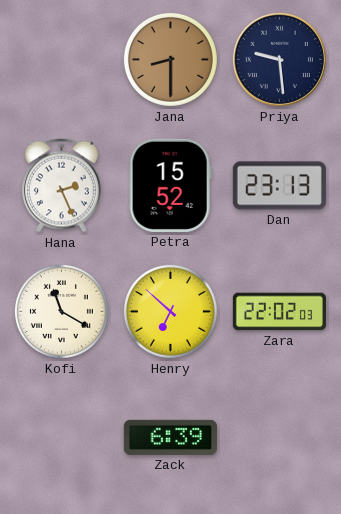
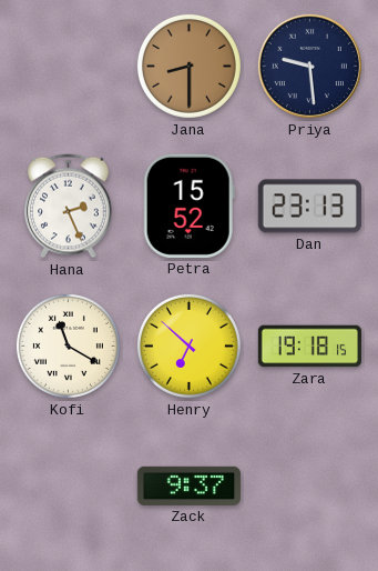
Zara: 22:02 -> 19:18 (309, 347)
Zack: 6:39 -> 9:37 (188, 485)
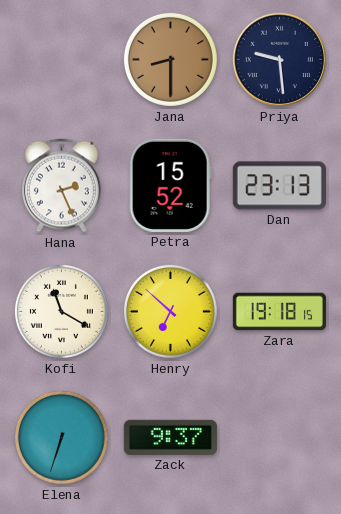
Elena: none -> 6:33 (61, 437)
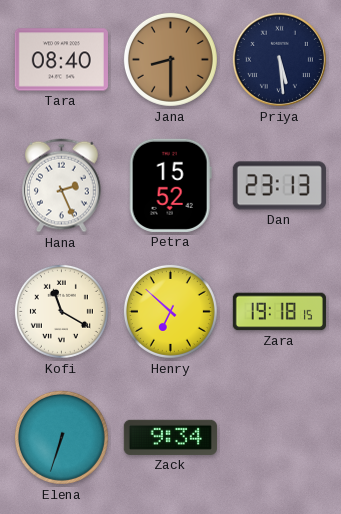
Tara: none -> 08:40 (61, 60)
Priya: 9:29 -> 5:29 (279, 59)
Zack: 9:37 -> 9:34 (170, 437)
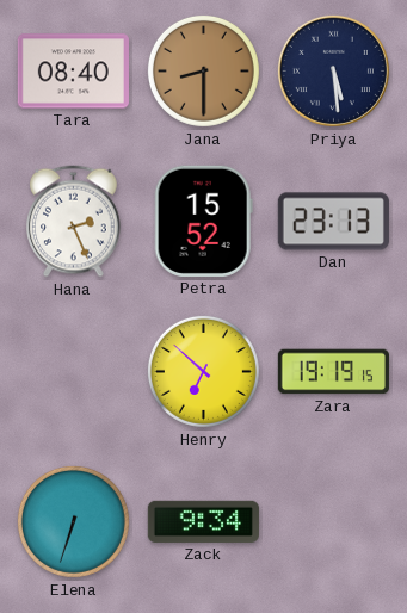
Kofi: 11:20 -> none (61, 311)
Zara: 19:18 -> 19:19 (333, 372)
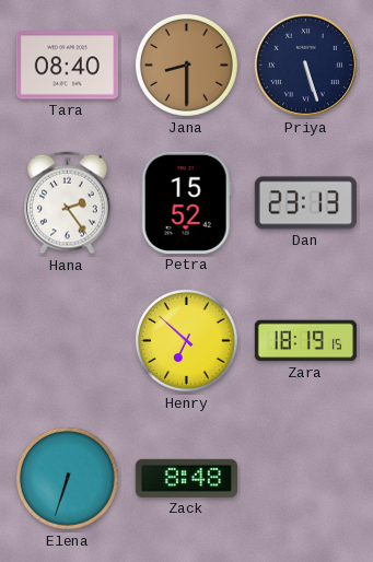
Priya: 5:29 -> 5:27 (305, 65)
Hana: 2:26 -> 2:24 (68, 203)
Zara: 19:19 -> 18:19 (305, 341)
Zack: 9:34 -> 8:48 (186, 478)
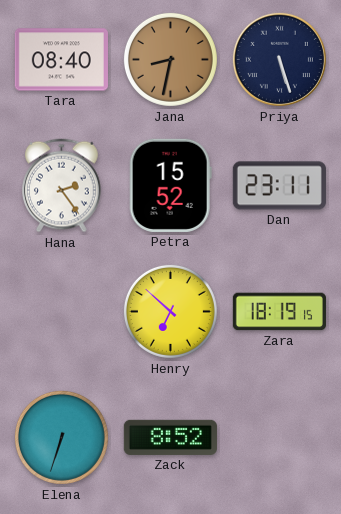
Jana: 8:30 -> 8:32 (170, 59)
Dan: 23:13 -> 23:11 (279, 186)
Zack: 8:48 -> 8:52 (170, 437)
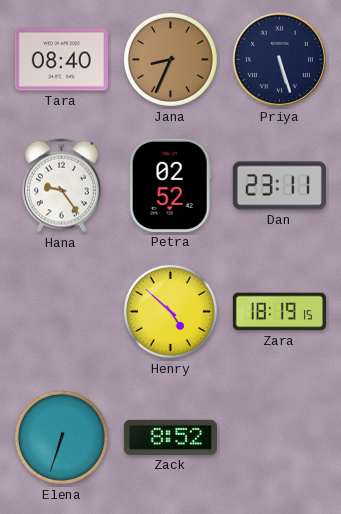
Jana: 8:32 -> 8:34 (170, 59)
Hana: 2:24 -> 9:24 (62, 186)
Petra: 15:52 -> 02:52 (170, 185)
Henry: 6:52 -> 4:52 (170, 311)
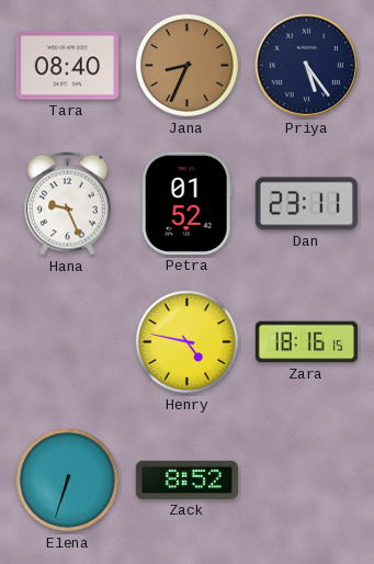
Priya: 5:27 -> 5:24 (306, 65)
Hana: 9:24 -> 9:26 (68, 204)
Petra: 02:52 -> 01:52 (186, 203)
Henry: 4:52 -> 4:47 (186, 341)
Zara: 18:19 -> 18:16 (306, 342)
